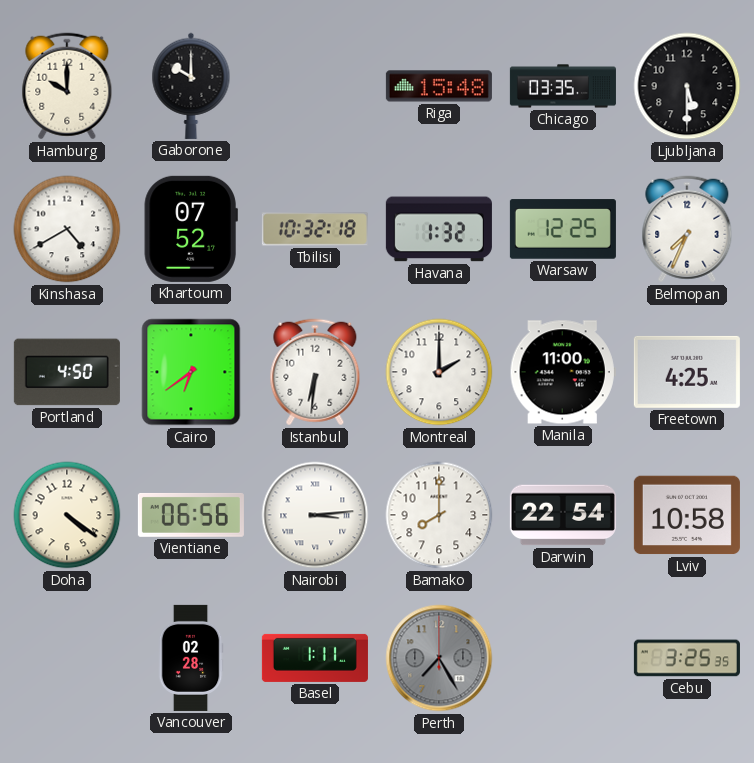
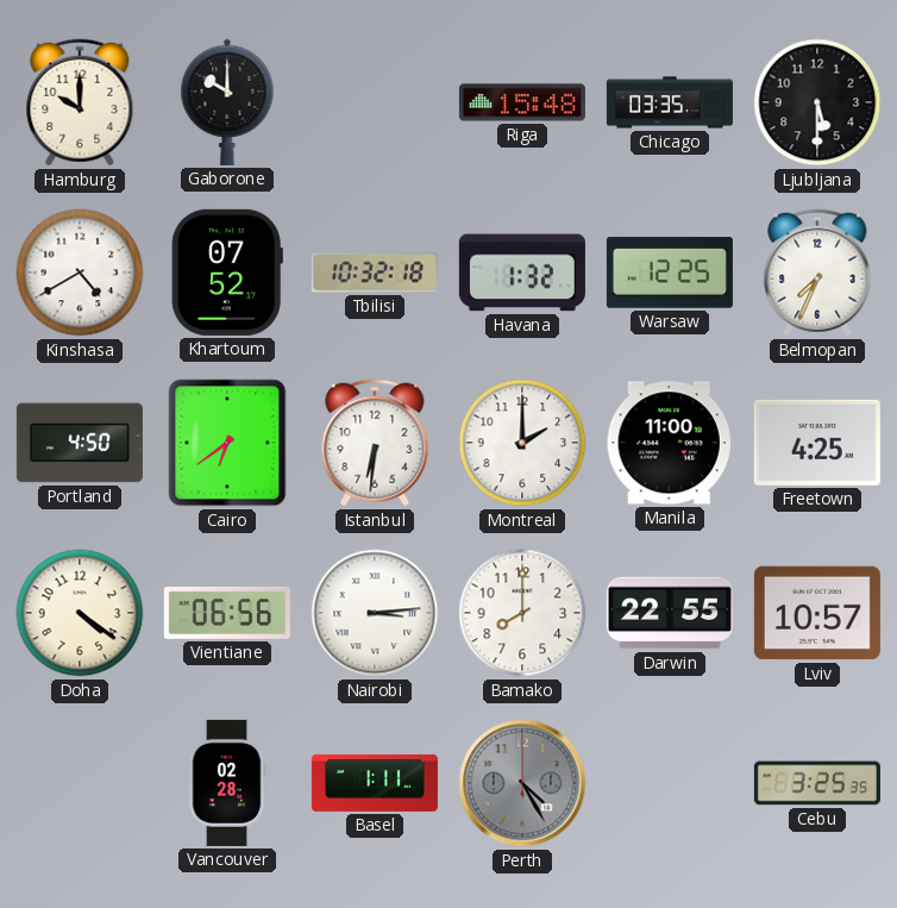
Darwin: 22:54 -> 22:55 (670, 613)
Lviv: 10:58 -> 10:57 (817, 613)
Perth: 7:25 -> 4:25 (522, 783)
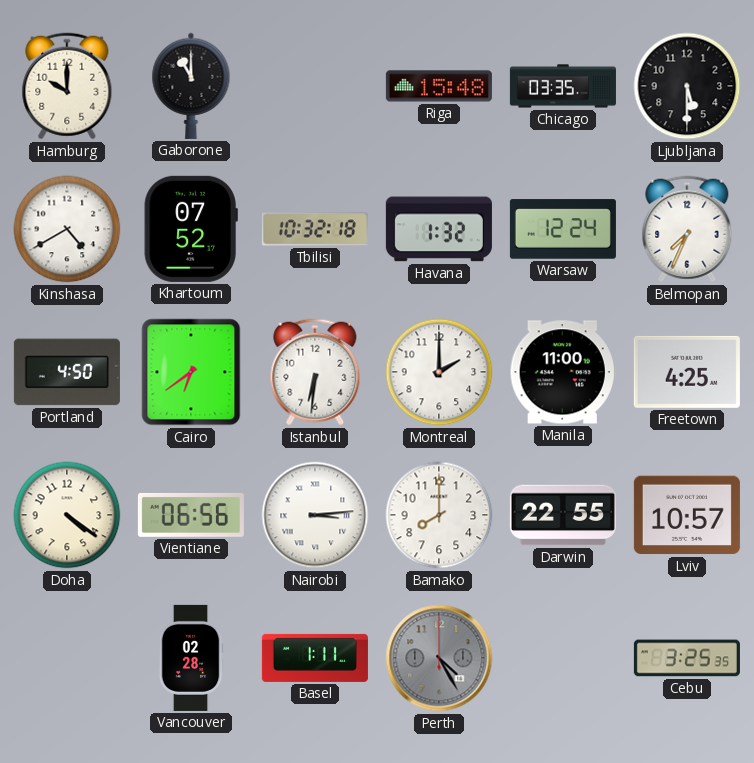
Gaborone: 10:00 -> 11:00 (191, 86)
Warsaw: 12:25 -> 12:24 (563, 229)
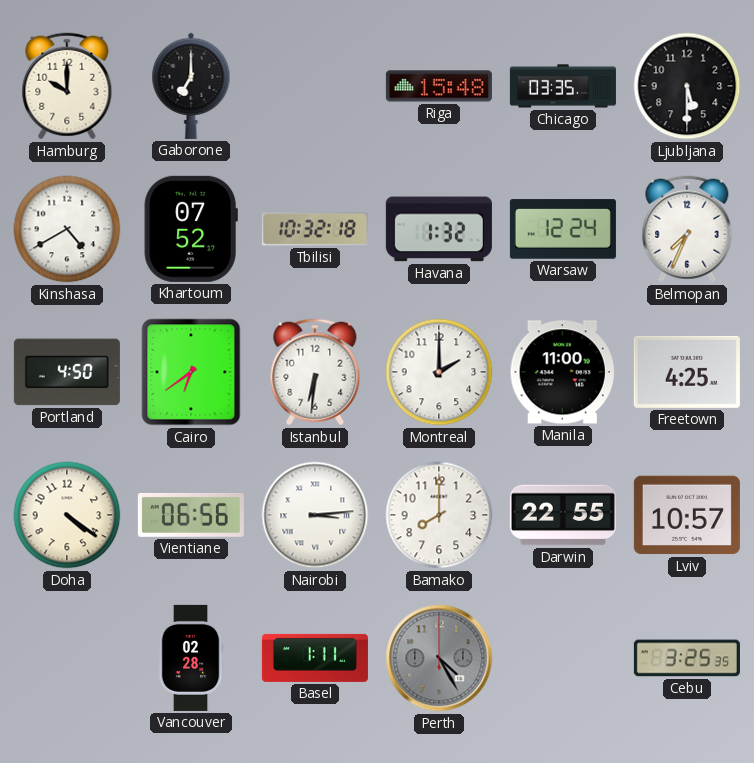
Gaborone: 11:00 -> 7:00 (191, 86)
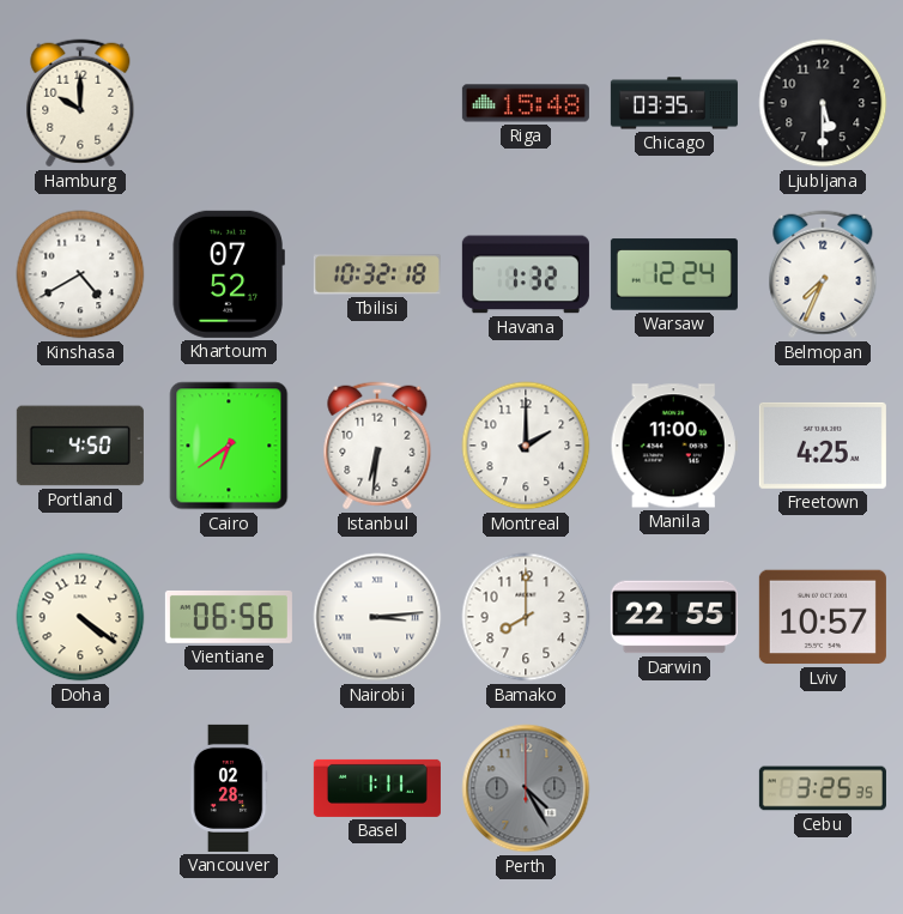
Gaborone: 7:00 -> none (191, 86)
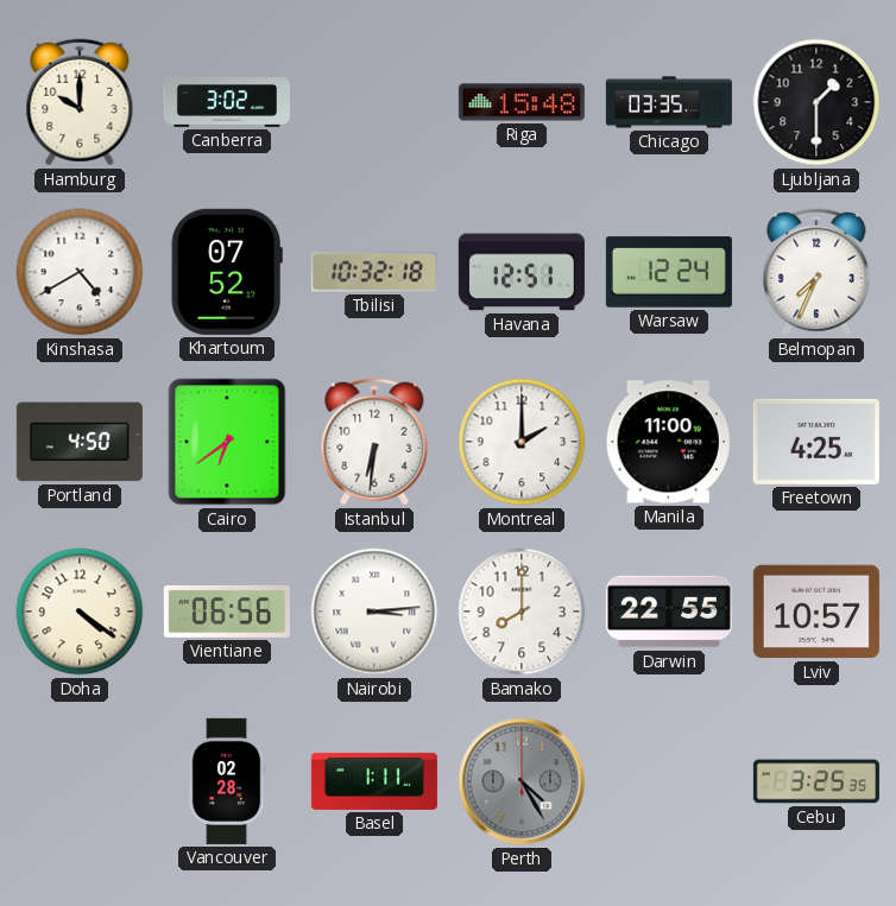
Canberra: none -> 3:02 (227, 103)
Ljubljana: 5:30 -> 1:30 (816, 102)
Havana: 1:32 -> 12:51 (522, 272)
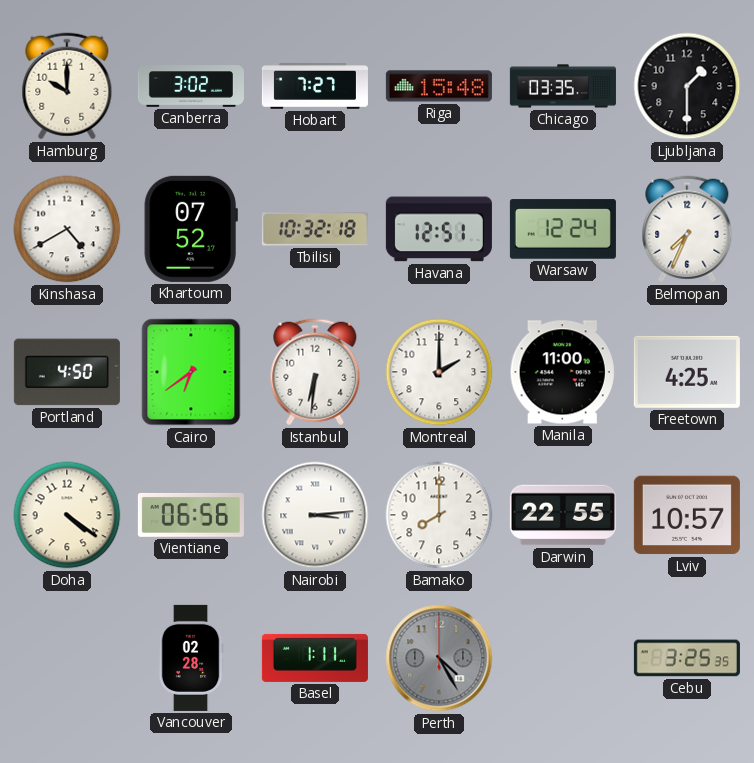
Hobart: none -> 7:27 (315, 87)
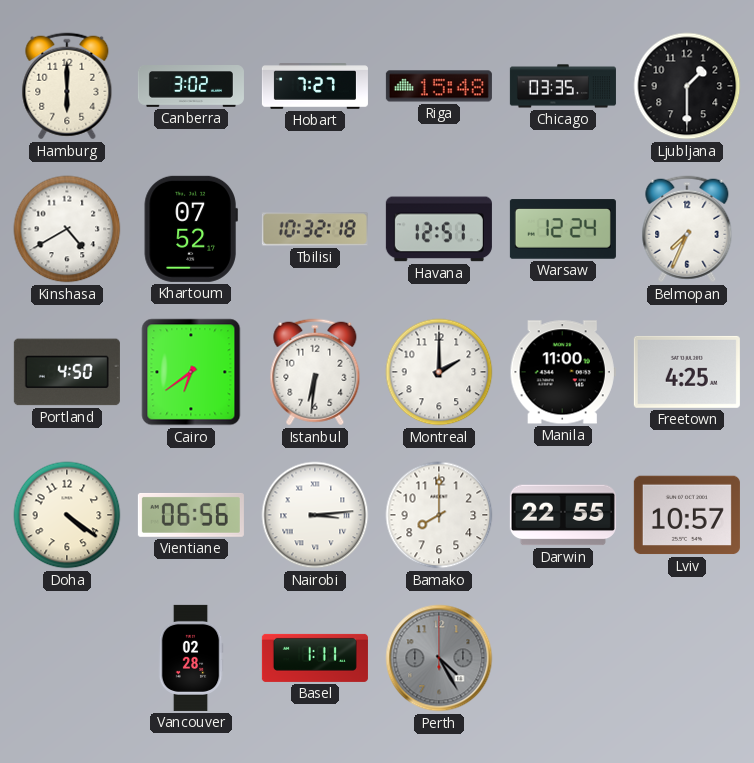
Hamburg: 10:00 -> 6:00 (67, 86)
Cebu: 3:25 -> none (687, 658)
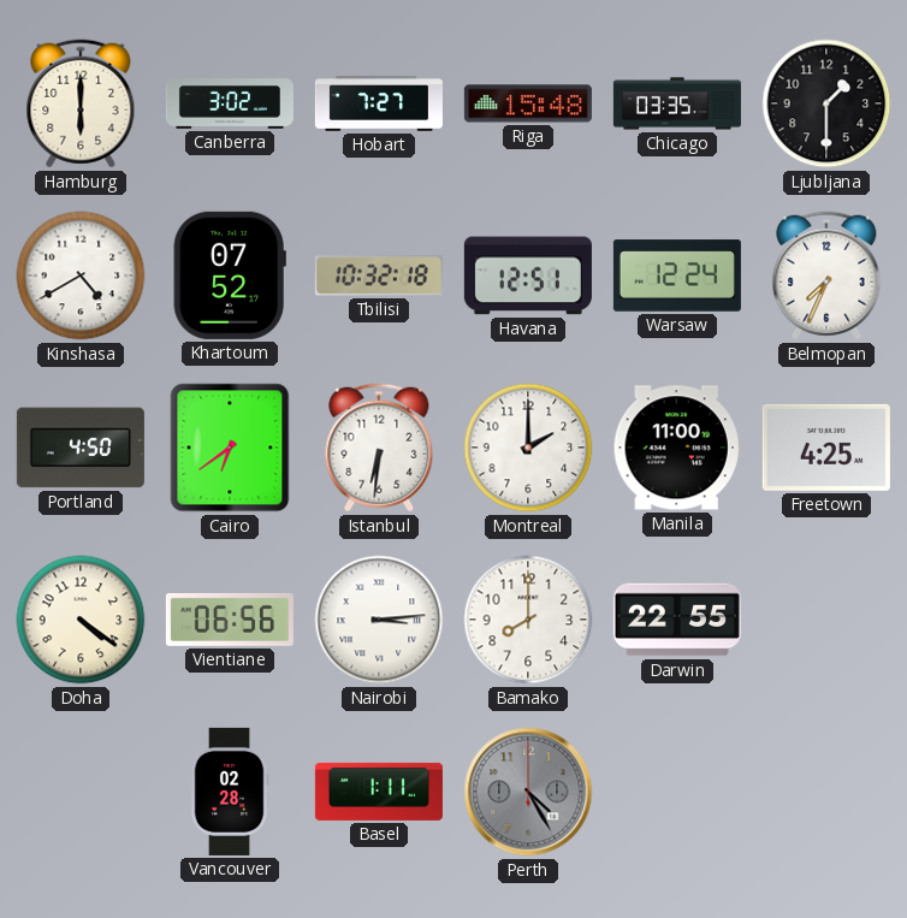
Lviv: 10:57 -> none (687, 515)
